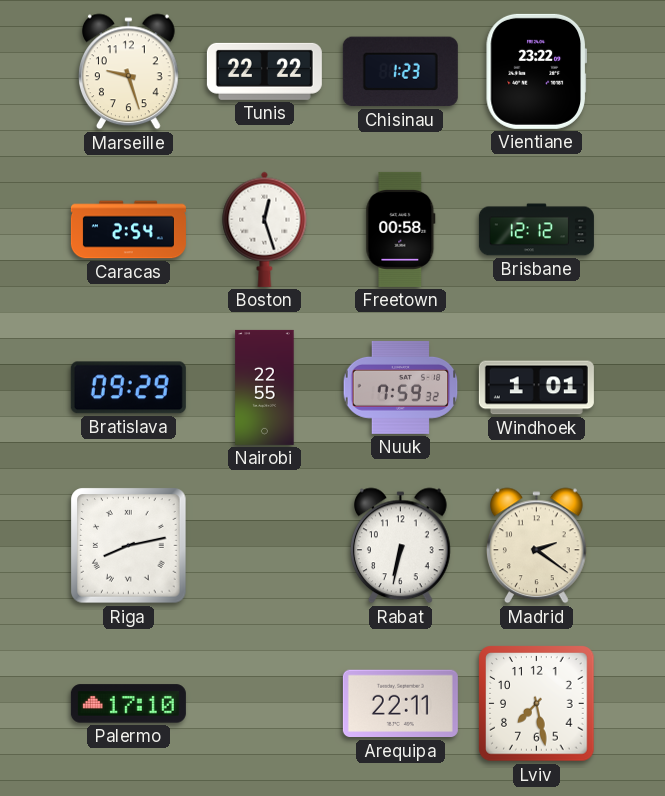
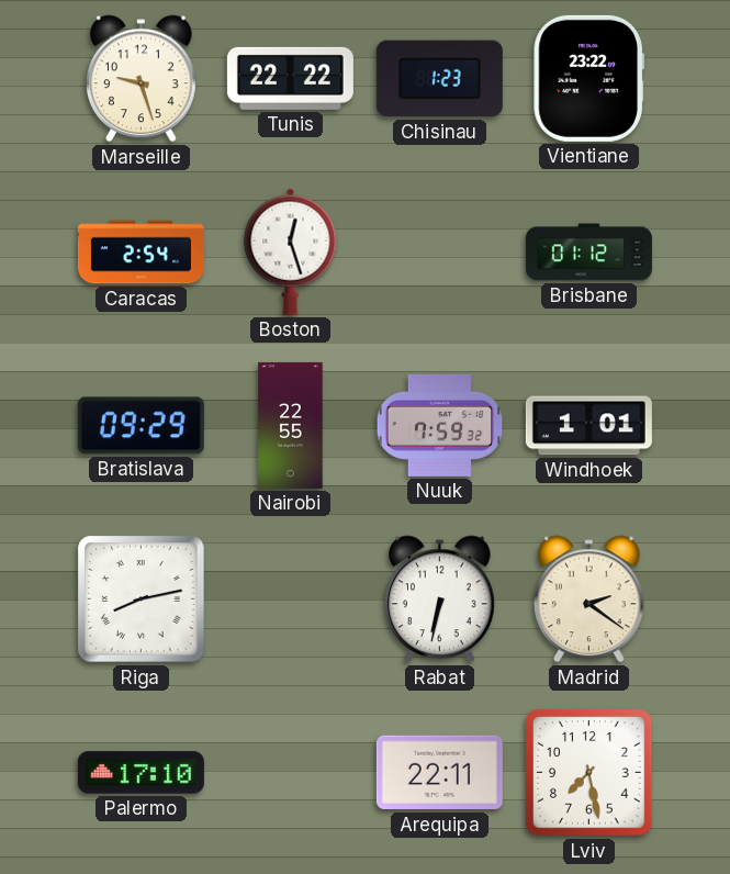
Freetown: 00:58 -> none (401, 229)
Brisbane: 12:12 -> 01:12 (588, 253)
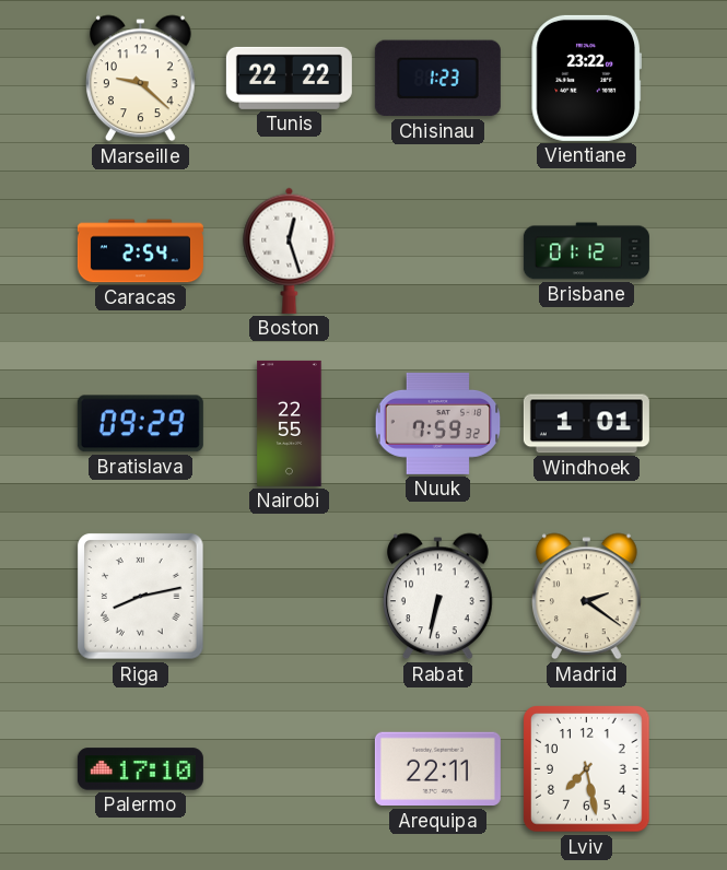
Marseille: 9:27 -> 9:22 (141, 79)
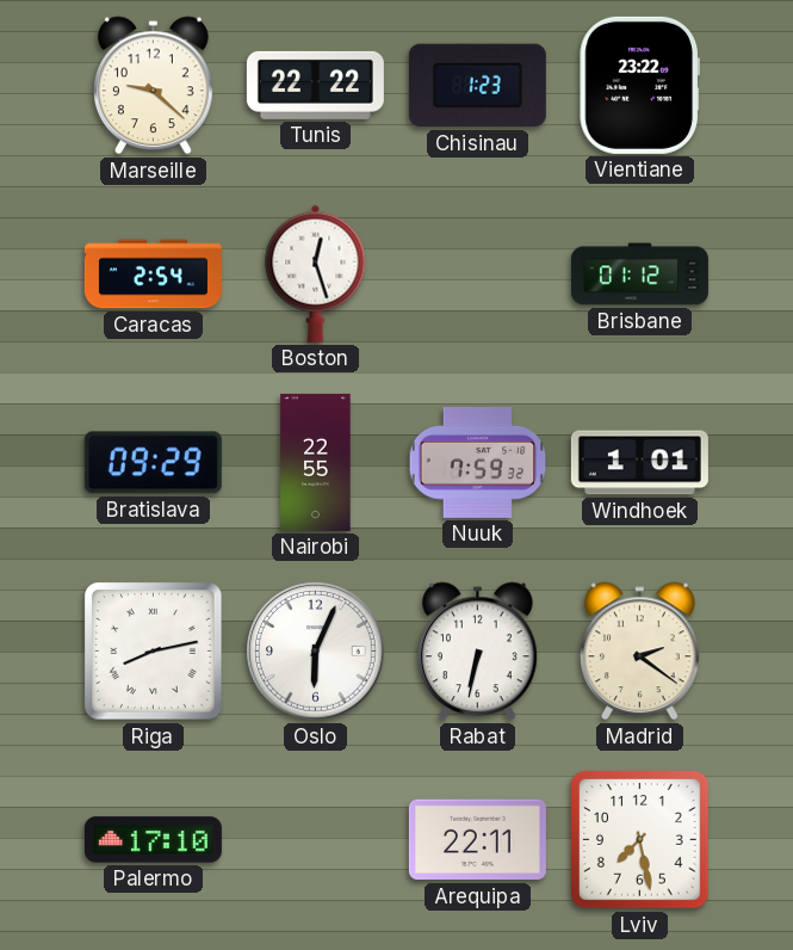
Oslo: none -> 6:04 (316, 652)
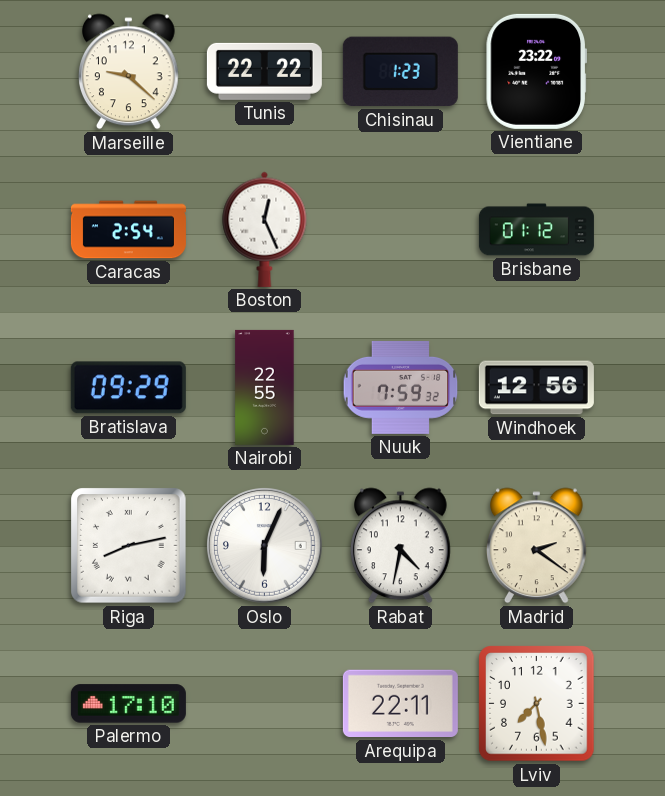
Boston: 12:27 -> 12:26 (265, 229)
Windhoek: 1:01 -> 12:56 (536, 388)
Rabat: 6:32 -> 4:32 (401, 546)
